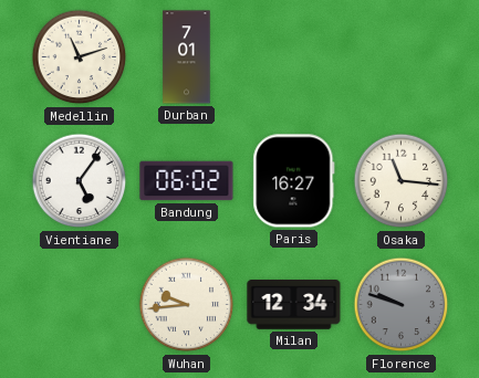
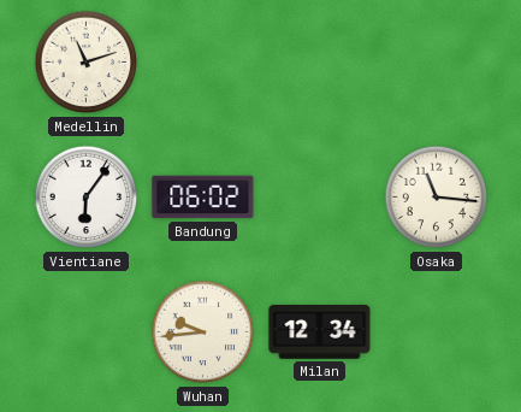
Durban: 7:01 -> none (187, 57)
Vientiane: 5:06 -> 6:06 (87, 198)
Paris: 16:27 -> none (294, 181)
Florence: 9:48 -> none (402, 305)
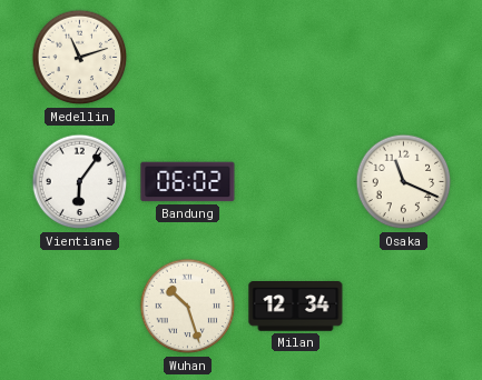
Osaka: 11:16 -> 11:19 (404, 182)
Wuhan: 9:44 -> 10:27 (188, 307)
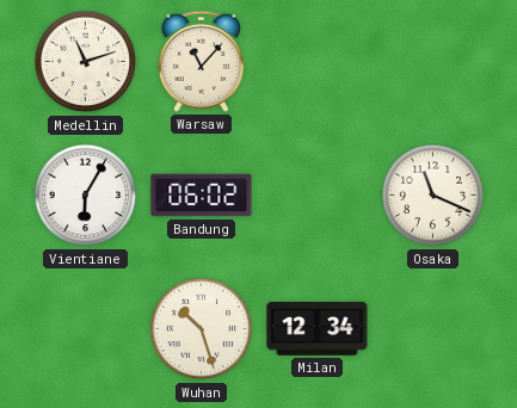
Warsaw: none -> 11:07 (201, 61)
Vientiane: 6:06 -> 6:05 (86, 196)
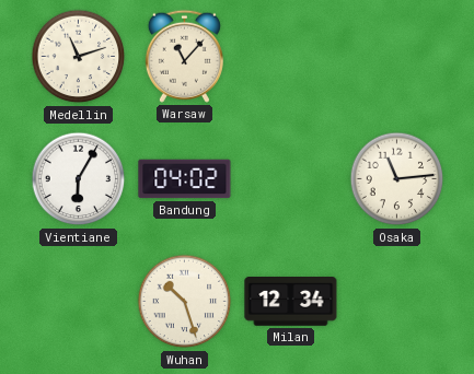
Bandung: 06:02 -> 04:02 (185, 179)
Osaka: 11:19 -> 11:14 (397, 179)
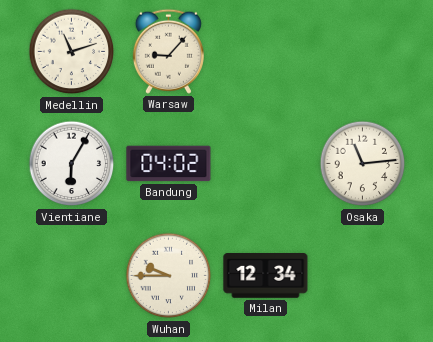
Warsaw: 11:07 -> 9:07 (168, 51)
Wuhan: 10:27 -> 9:45 (169, 276)
